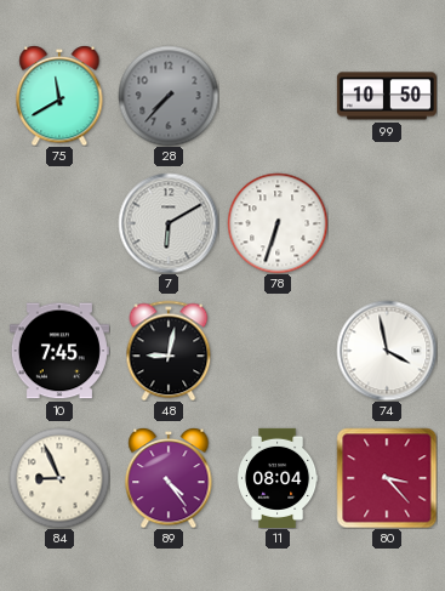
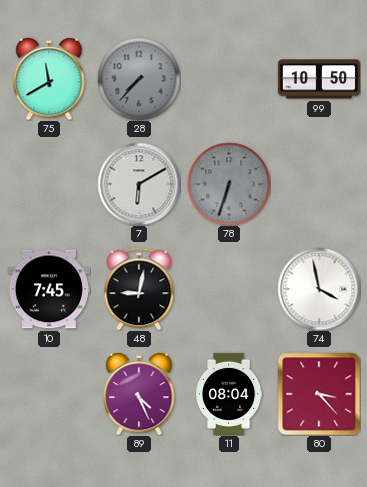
78 dial: white -> grey (229, 184)
84: 8:56 -> none (59, 478)
89: 4:24 -> 4:26 (139, 394)
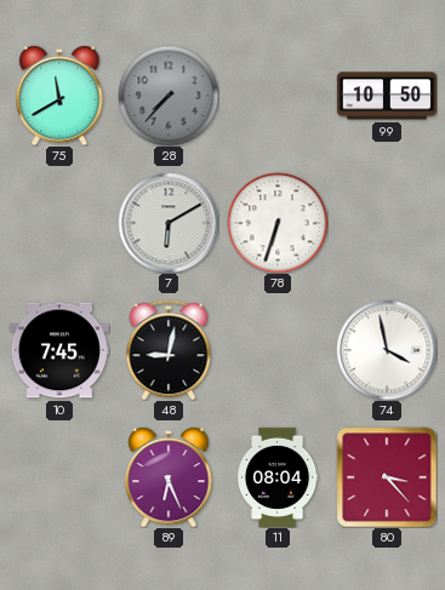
78 dial: grey -> white (278, 223)
89: 4:26 -> 6:26 (169, 477)
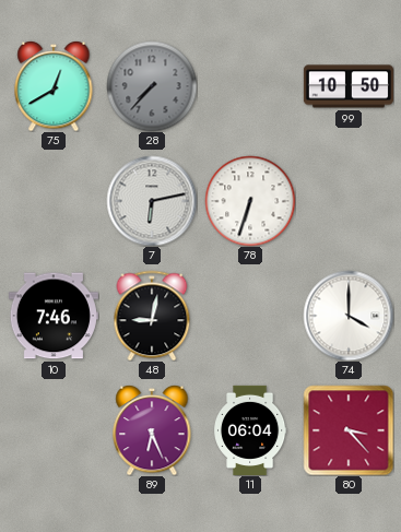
75: 11:40 -> 12:40 (54, 86)
7: 6:10 -> 6:13 (152, 201)
10: 7:45 -> 7:46 (54, 316)
74: 3:58 -> 4:00 (349, 316)
11: 08:04 -> 06:04 (251, 430)
